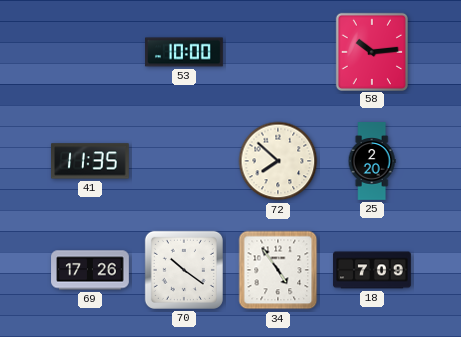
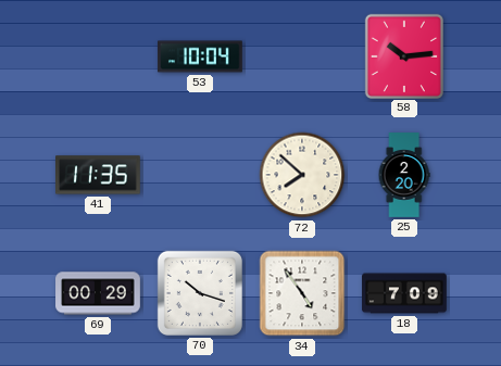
53: 10:00 -> 10:04 (200, 56)
69: 17:26 -> 00:29 (98, 293)
70: 10:21 -> 10:18 (200, 293)
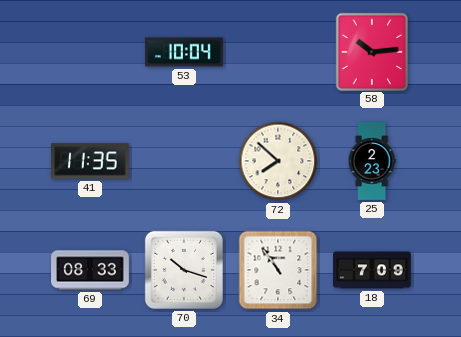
25: 2:20 -> 2:23 (372, 161)
69: 00:29 -> 08:33 (90, 270)
34: 4:54 -> 10:54 (278, 270)
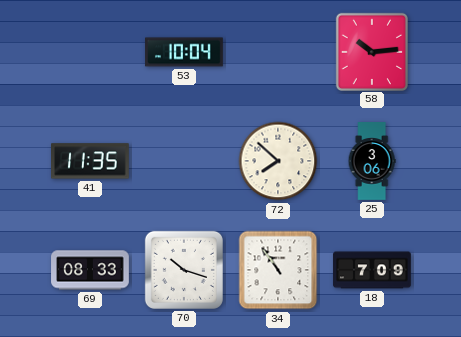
25: 2:23 -> 3:06 (372, 161)
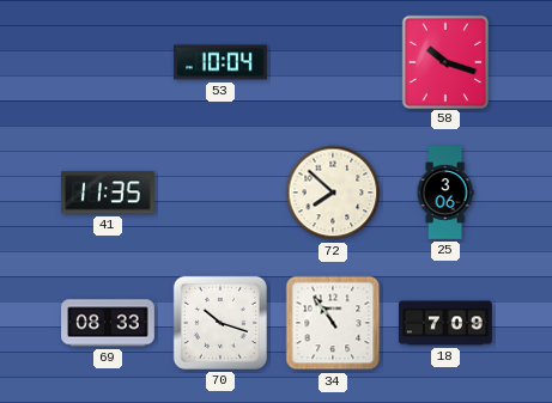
58: 10:14 -> 10:18 (444, 61)
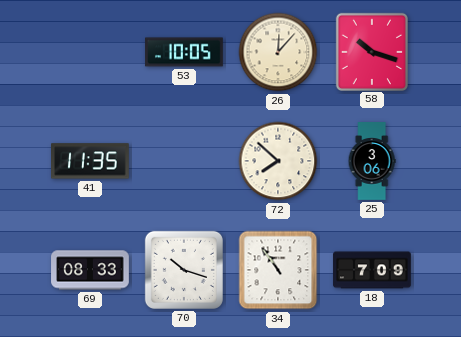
53: 10:04 -> 10:05 (184, 52)
26: none -> 12:07 (278, 52)
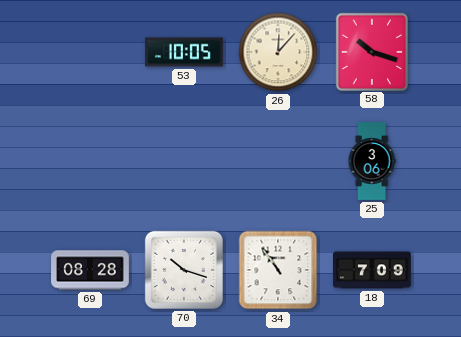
41: 11:35 -> none (91, 161)
72: 7:52 -> none (278, 161)
69: 08:33 -> 08:28 (90, 270)
